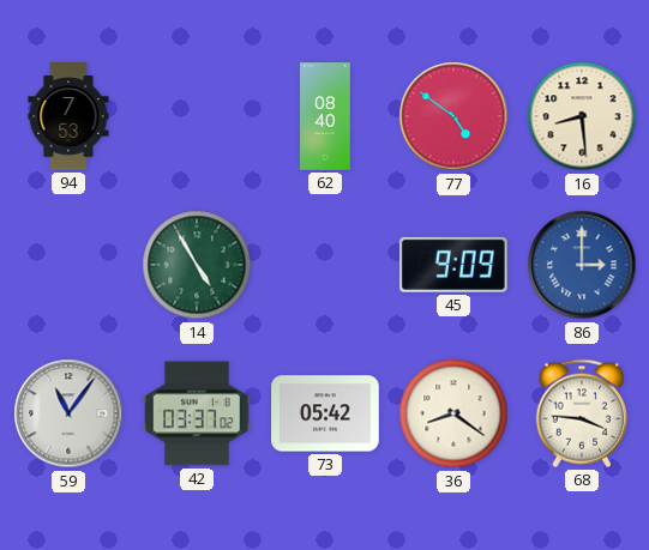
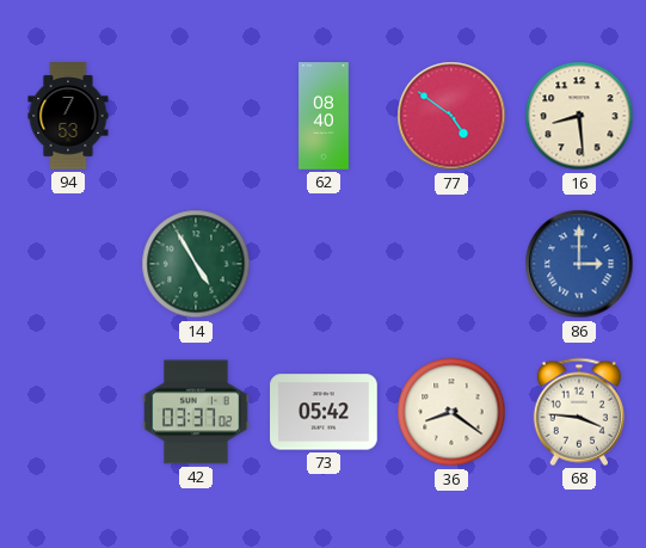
45: 9:09 -> none (453, 265)
59: 11:06 -> none (68, 413)
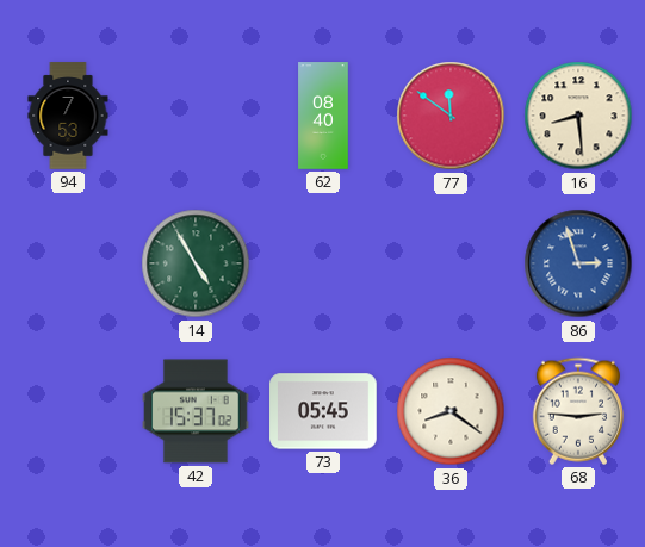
77: 4:51 -> 11:51 (451, 116)
86: 3:00 -> 2:57 (578, 263)
42: 03:37 -> 15:37 (196, 411)
73: 05:42 -> 05:45 (323, 411)
68: 3:46 -> 2:46 (577, 411)
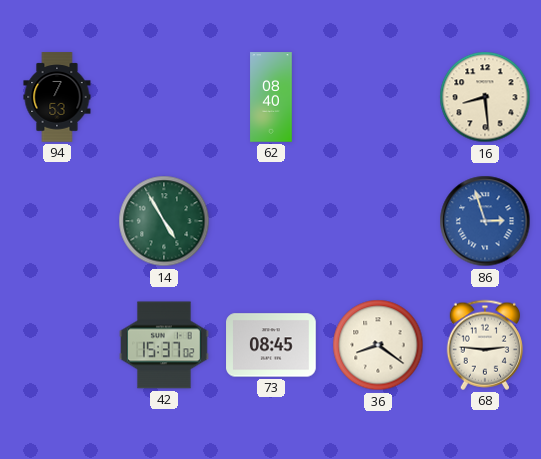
77: 11:51 -> none (451, 116)
73: 05:45 -> 08:45 (271, 345)
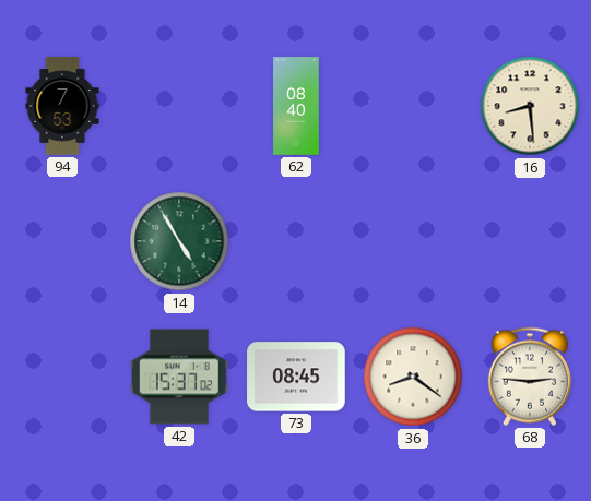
86: 2:57 -> none (485, 221)
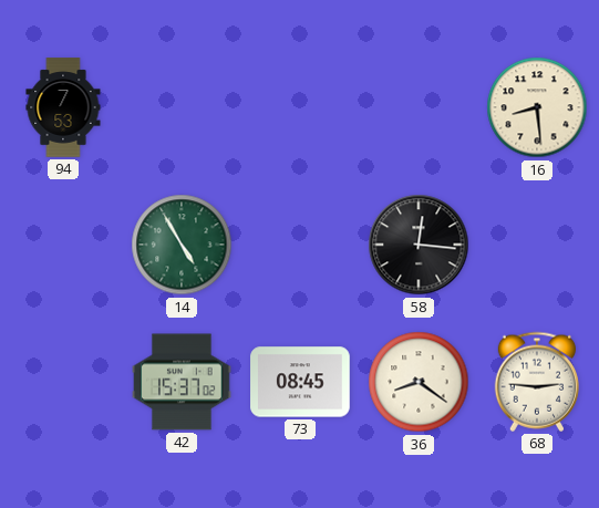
62: 08:40 -> none (296, 106)
58: none -> 12:16 (419, 245)
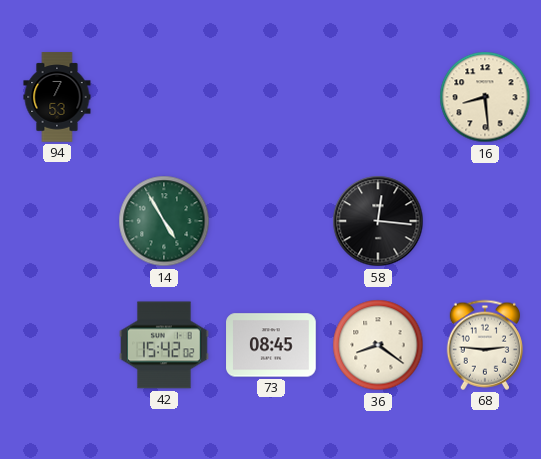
42: 15:37 -> 15:42 (164, 345)
